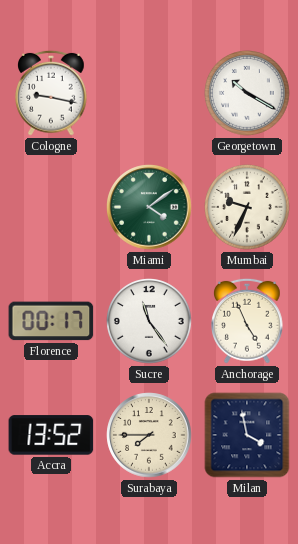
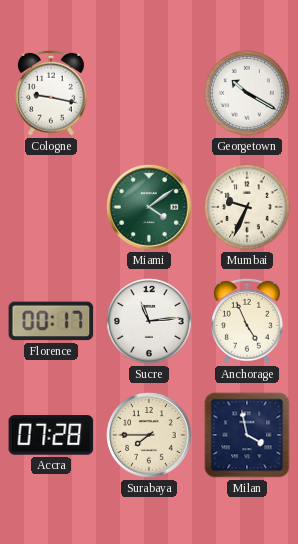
Sucre: 11:24 -> 11:14 (150, 322)
Accra: 13:52 -> 07:28 (51, 435)
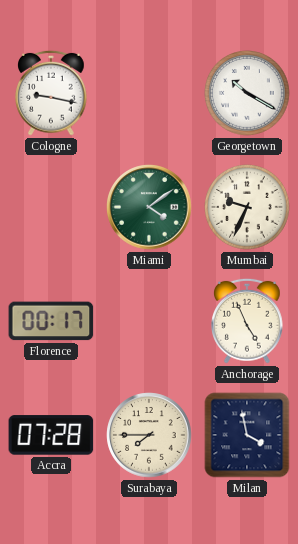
Sucre: 11:14 -> none (150, 322)
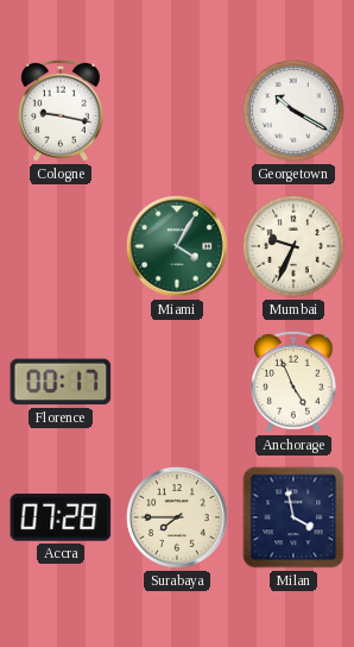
Miami: 4:09 -> 4:05 (177, 246)
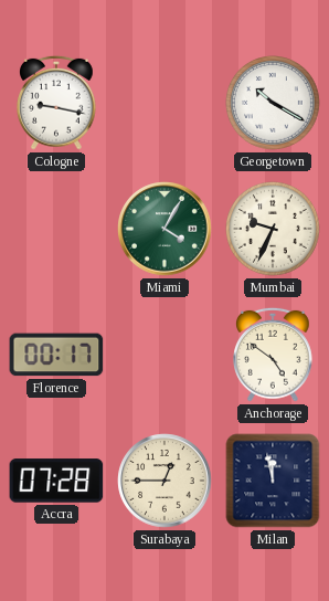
Anchorage: 4:56 -> 4:51 (274, 355)
Surabaya: 7:45 -> 12:45 (164, 481)
Milan: 3:58 -> 11:58 (273, 481)
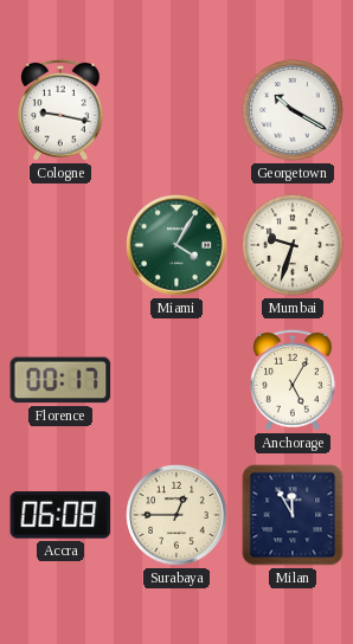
Mumbai: 9:34 -> 9:33 (294, 246)
Anchorage: 4:51 -> 5:05 (294, 380)
Accra: 07:28 -> 06:08 (60, 515)
Milan: 11:58 -> 11:55 (293, 515)
